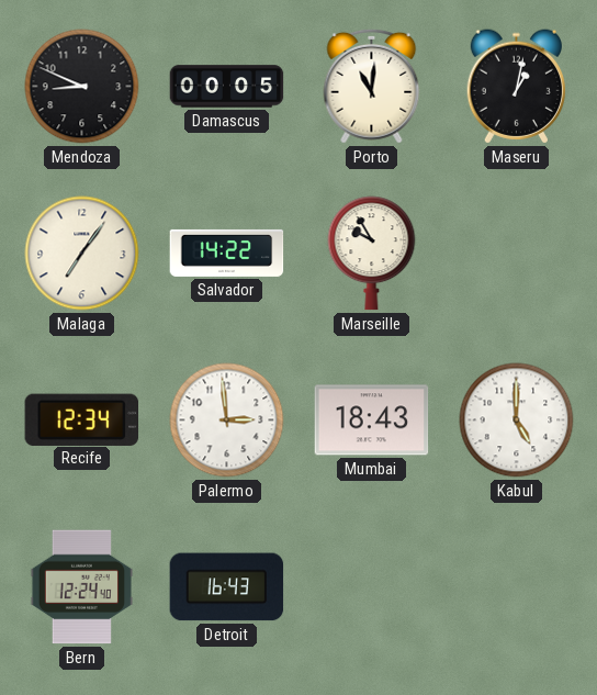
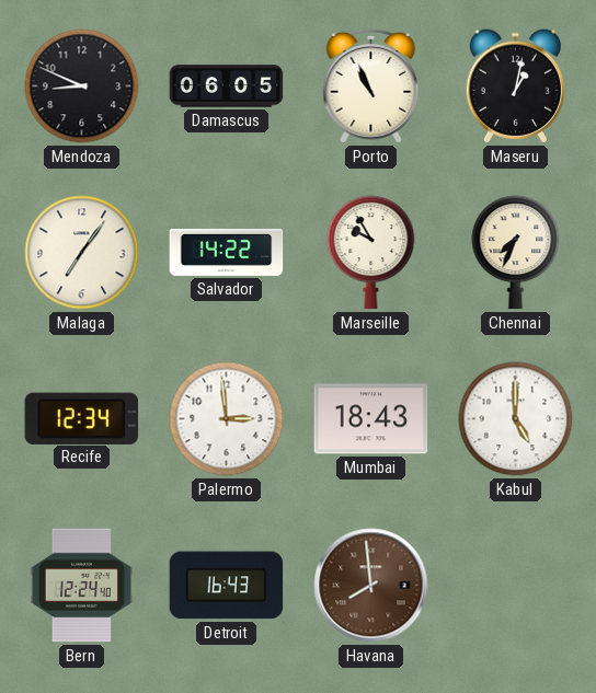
Damascus: 00:05 -> 06:05 (227, 86)
Porto: 11:01 -> 10:56 (371, 85)
Chennai: none -> 7:34 (516, 253)
Havana: none -> 7:59 (371, 586)
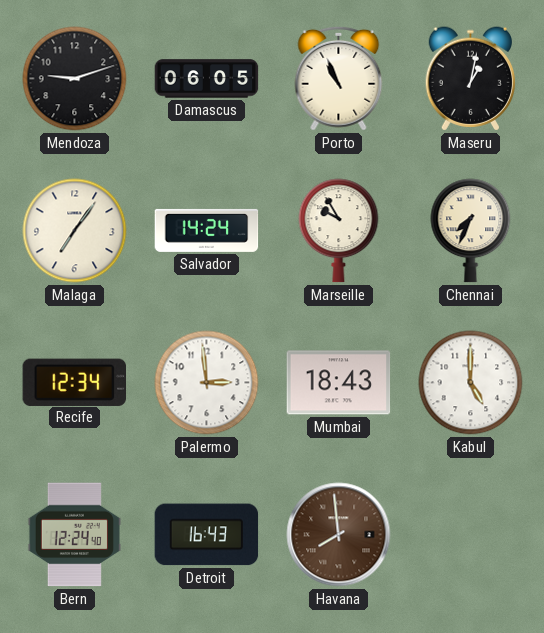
Mendoza: 8:49 -> 9:12 (75, 79)
Salvador: 14:22 -> 14:24 (207, 230)
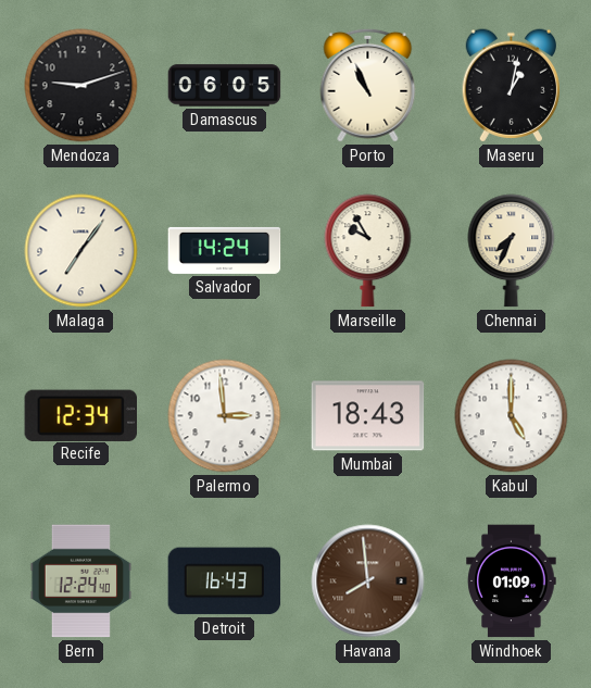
Windhoek: none -> 01:09 (512, 581)
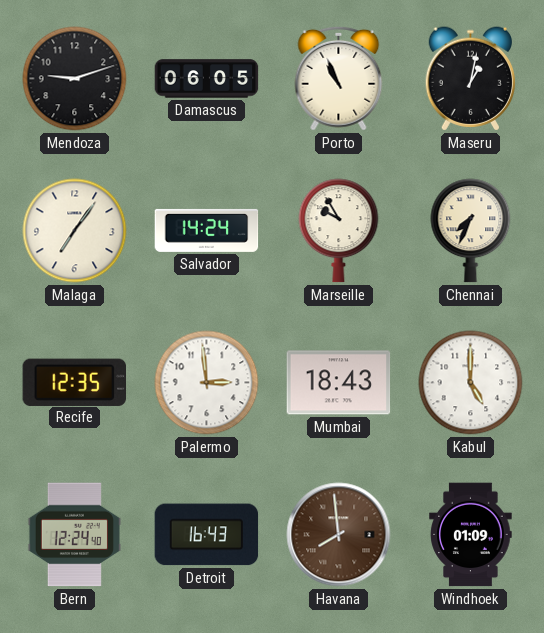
Recife: 12:34 -> 12:35 (75, 382)
